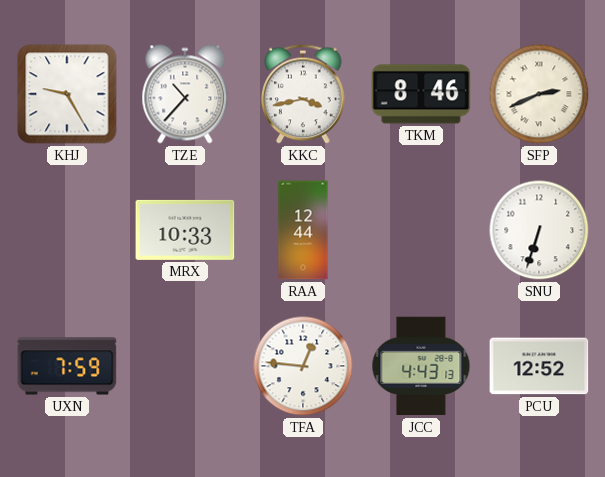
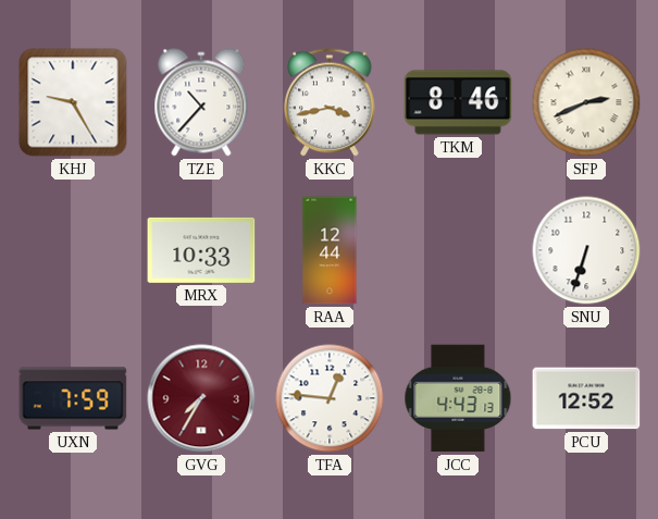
GVG: none -> 7:35 (201, 398)
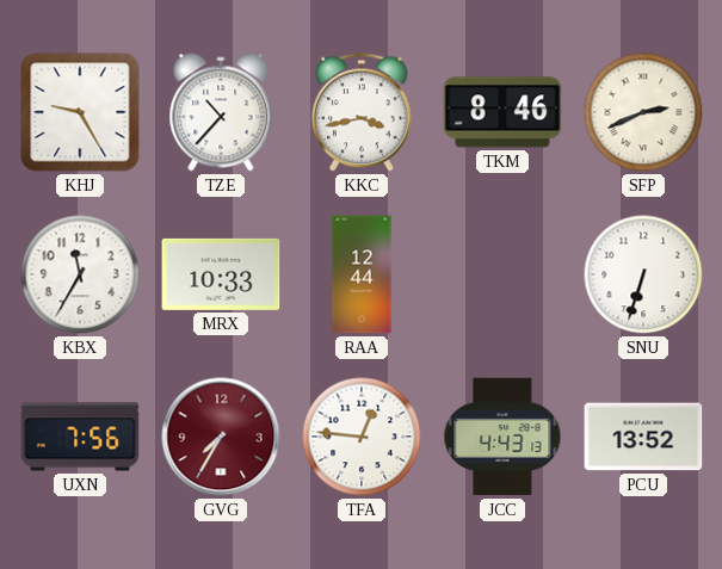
KBX: none -> 11:35 (80, 274)
UXN: 7:59 -> 7:56 (80, 437)
PCU: 12:52 -> 13:52 (643, 437)
